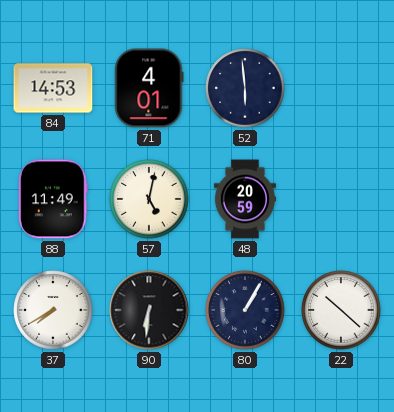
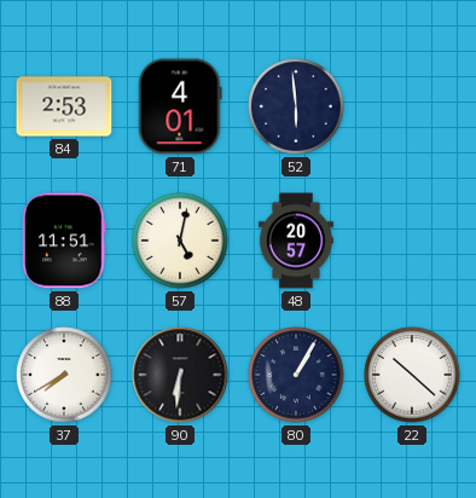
84: 14:53 -> 2:53 (64, 106)
88: 11:49 -> 11:51 (65, 241)
48: 20:59 -> 20:57 (296, 241)
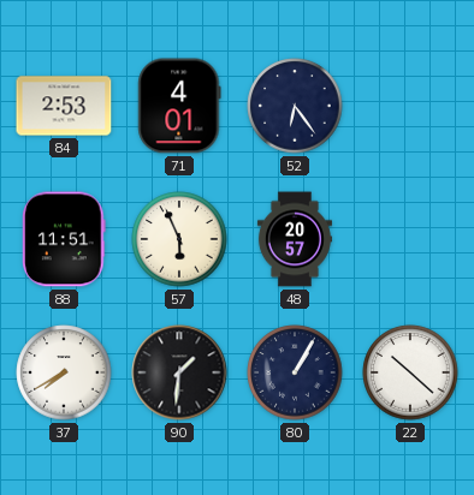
52: 5:59 -> 6:24 (295, 106)
57: 5:02 -> 5:56 (179, 239)
90: 6:31 -> 1:31 (179, 372)
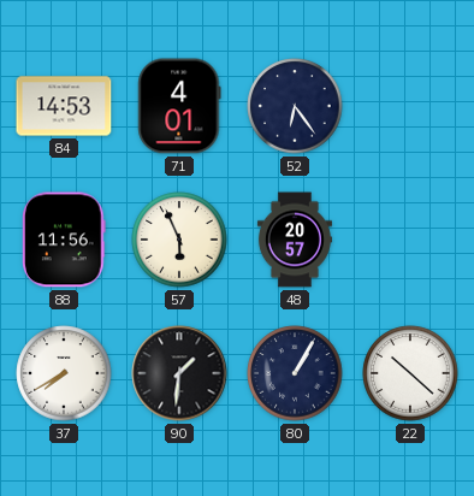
84: 2:53 -> 14:53 (64, 106)
88: 11:51 -> 11:56 (65, 240)
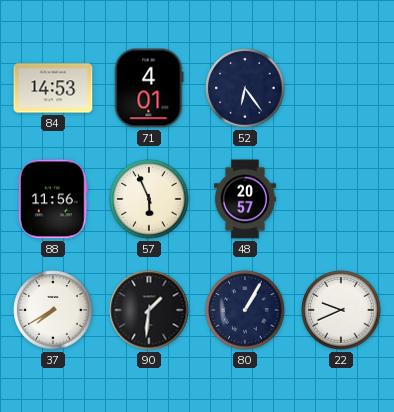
22: 10:22 -> 9:41 (341, 310)
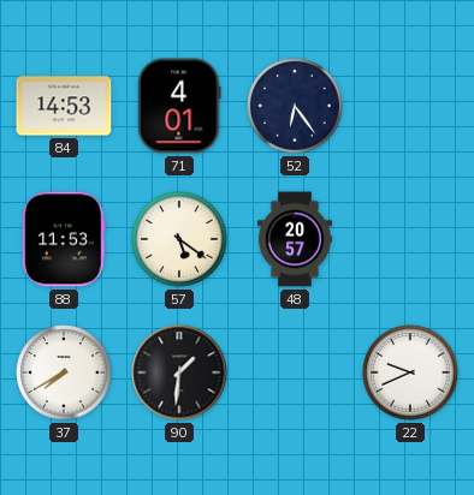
88: 11:56 -> 11:53 (65, 239)
57: 5:56 -> 5:21 (179, 239)
80: 1:05 -> none (245, 310)
